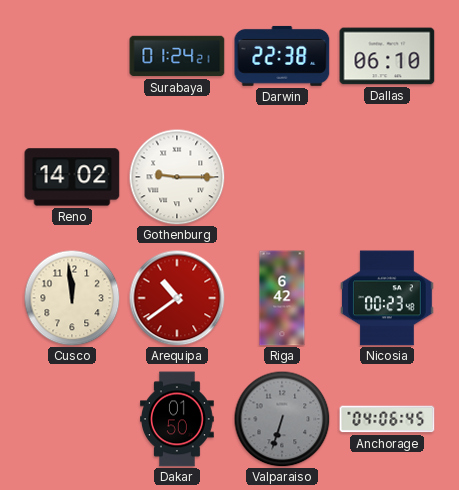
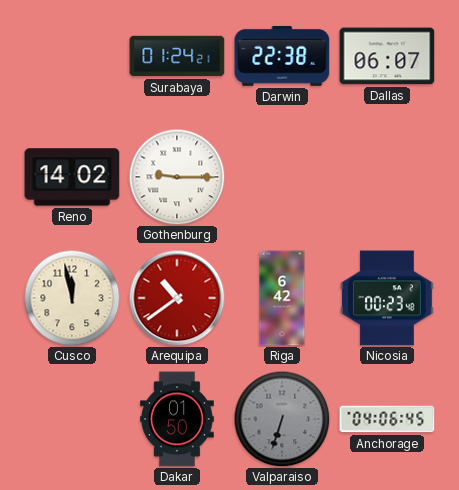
Dallas: 06:10 -> 06:07 (387, 56)
Cusco: 11:59 -> 11:58 (72, 298)
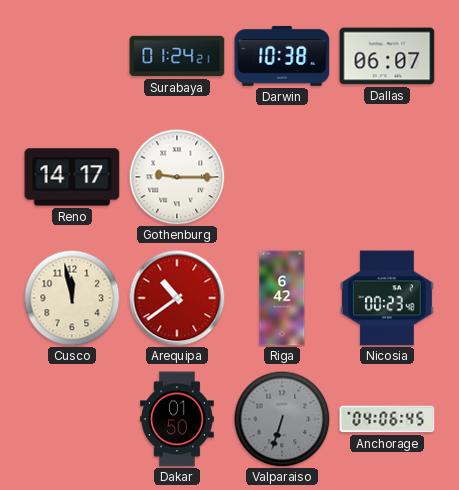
Darwin: 22:38 -> 10:38 (282, 56)
Reno: 14:02 -> 14:17 (72, 177)
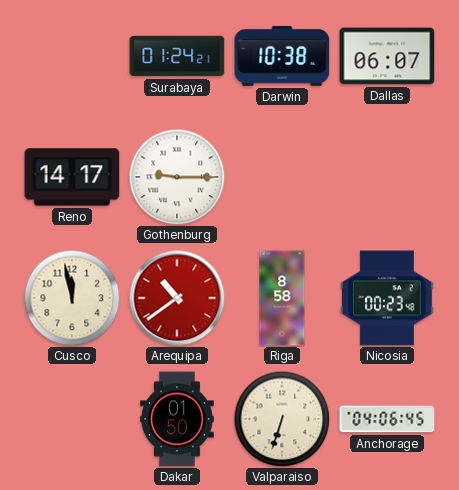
Riga: 6:42 -> 8:58 (282, 298)
Valparaiso dial: grey -> cream (282, 419)
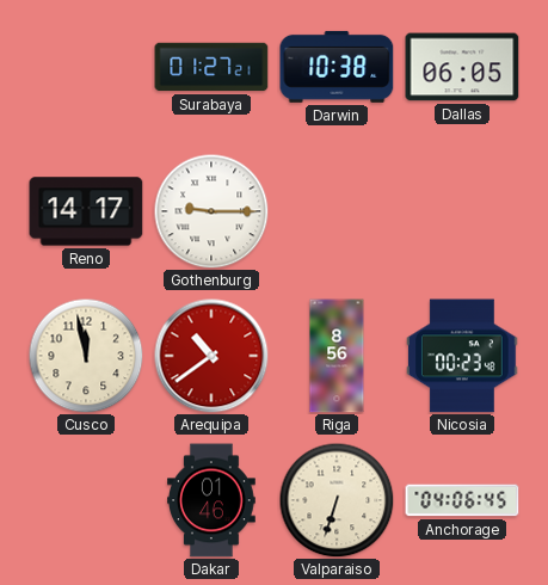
Surabaya: 01:24 -> 01:27 (211, 67)
Dallas: 06:07 -> 06:05 (462, 67)
Riga: 8:58 -> 8:56 (337, 356)
Dakar: 01:50 -> 01:46 (213, 500)
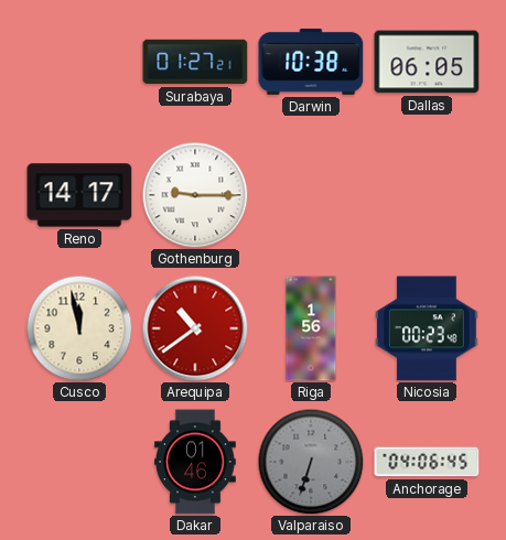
Riga: 8:56 -> 1:56 (311, 328)
Valparaiso dial: cream -> grey (311, 462)
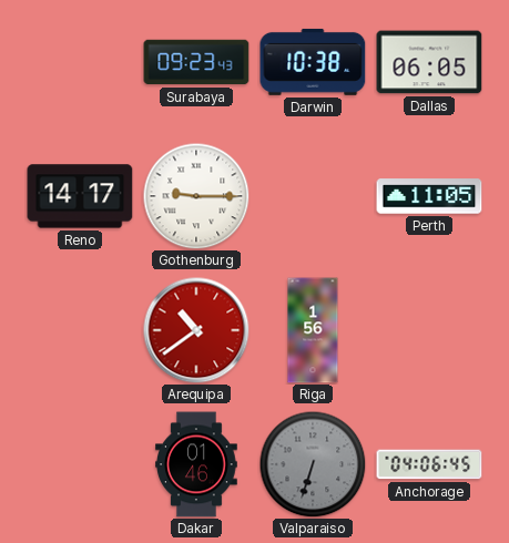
Surabaya: 01:27 -> 09:23 (196, 62)
Perth: none -> 11:05 (429, 196)
Cusco: 11:58 -> none (79, 328)
Nicosia: 00:23 -> none (427, 328)
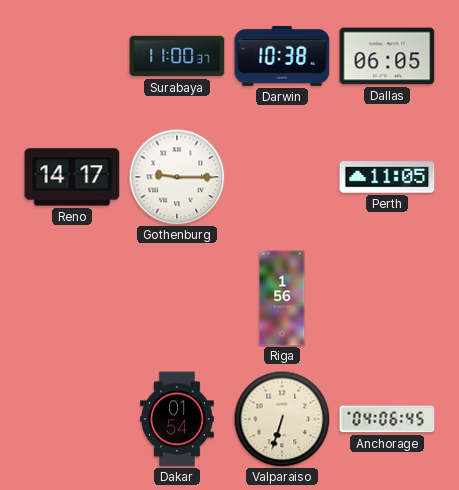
Surabaya: 09:23 -> 11:00 (177, 56)
Arequipa: 10:39 -> none (196, 330)
Dakar: 01:46 -> 01:54 (178, 419)
Valparaiso dial: grey -> cream (282, 419)
